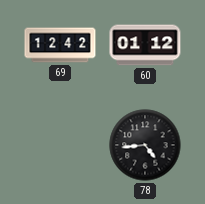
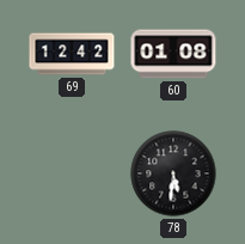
60: 01:12 -> 01:08 (173, 54)
78: 4:44 -> 5:31 (173, 173)
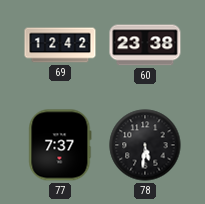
60: 01:08 -> 23:38 (145, 45)
77: none -> 7:37 (60, 145)
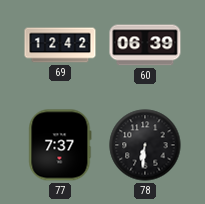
60: 23:38 -> 06:39 (145, 45)
78: 5:31 -> 6:31 (145, 145)
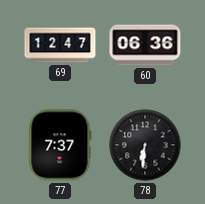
69: 12:42 -> 12:47 (60, 45)
60: 06:39 -> 06:36 (145, 45)
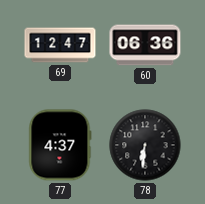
77: 7:37 -> 4:37 (60, 145)
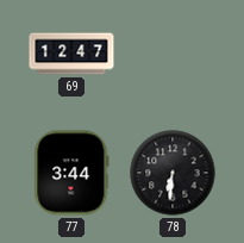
60: 06:36 -> none (145, 45)
77: 4:37 -> 3:44 (71, 173)
